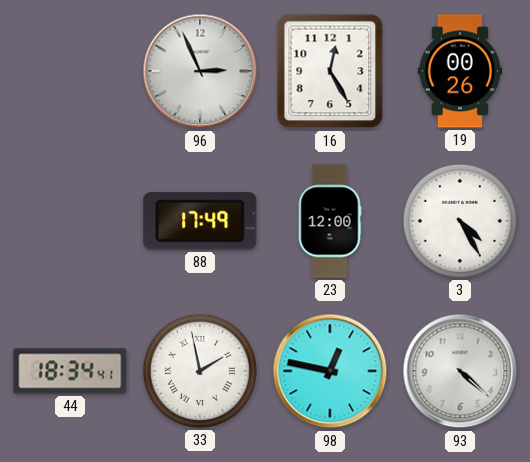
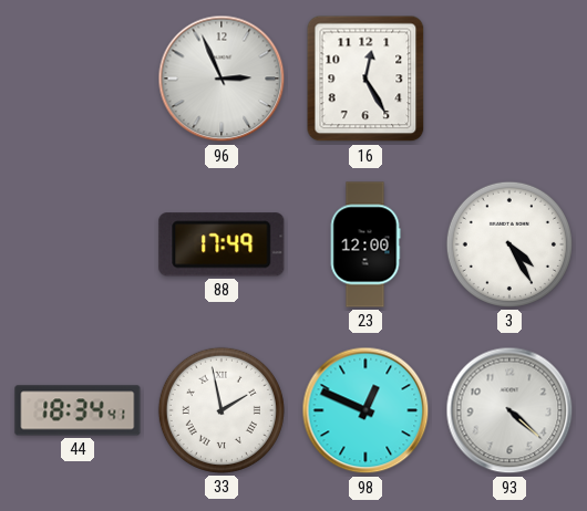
19: 00:26 -> none (459, 71)
98: 12:47 -> 12:49 (365, 410)
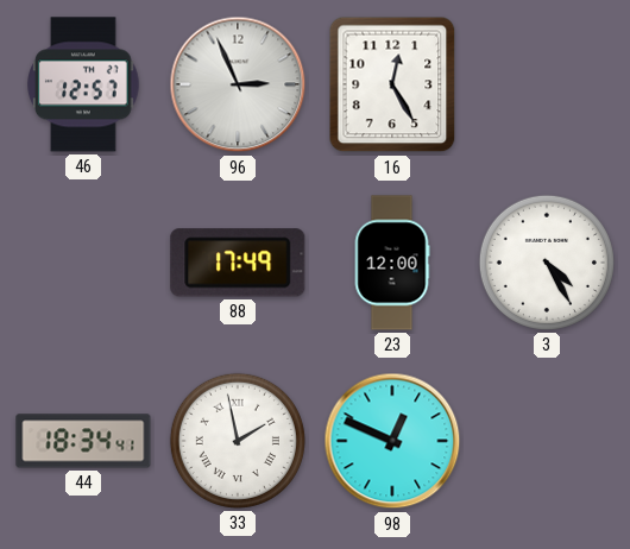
46: none -> 12:57 (84, 84)
93: 4:22 -> none (509, 410)
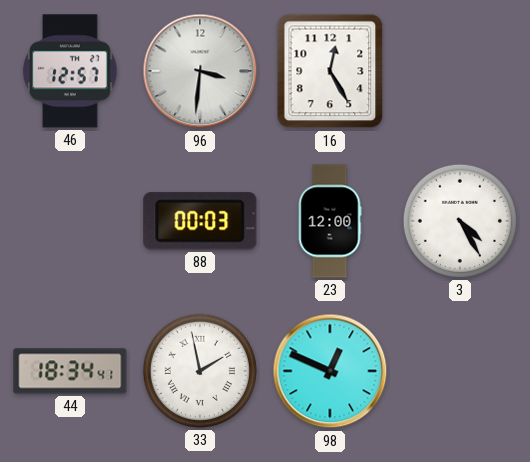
96: 2:56 -> 3:31 (200, 71)
88: 17:49 -> 00:03 (200, 221)
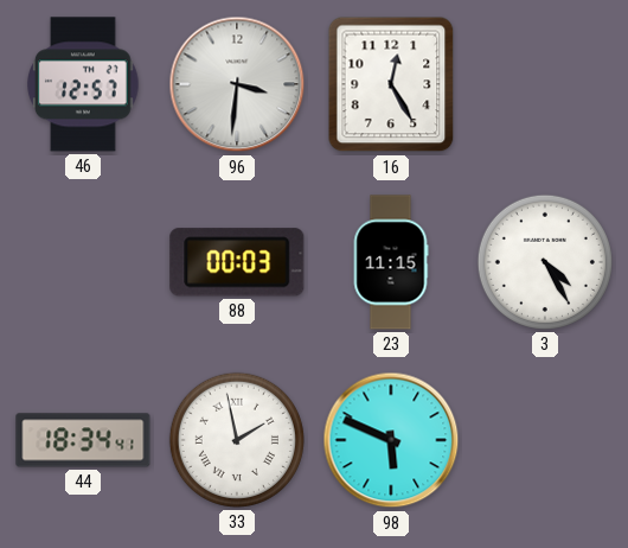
23: 12:00 -> 11:15 (391, 262)
98: 12:49 -> 5:49 (391, 440)
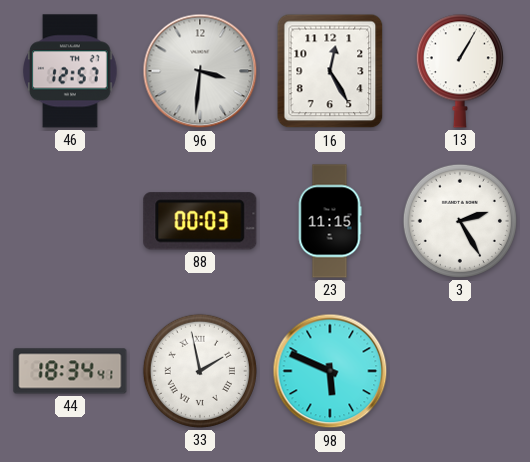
13: none -> 1:05 (460, 71)
3: 4:25 -> 2:25 (460, 221)
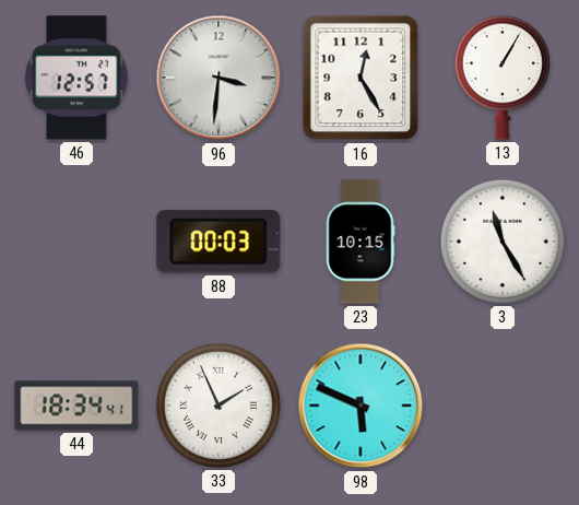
23: 11:15 -> 10:15 (361, 242)
3: 2:25 -> 11:25 (503, 242)
33: 1:58 -> 1:56 (218, 406)
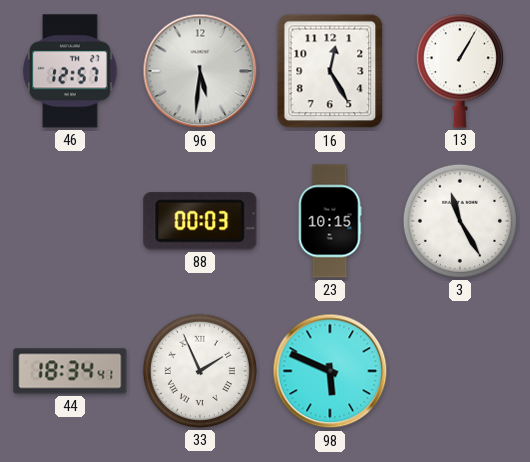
96: 3:31 -> 5:31 (200, 71)
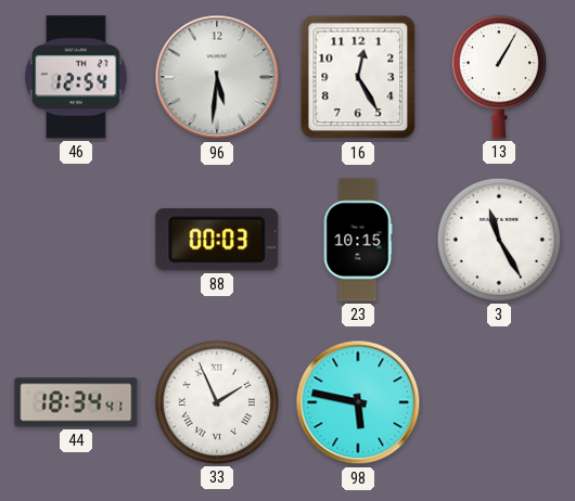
46: 12:57 -> 12:54 (77, 77)
98: 5:49 -> 5:47 (358, 402)
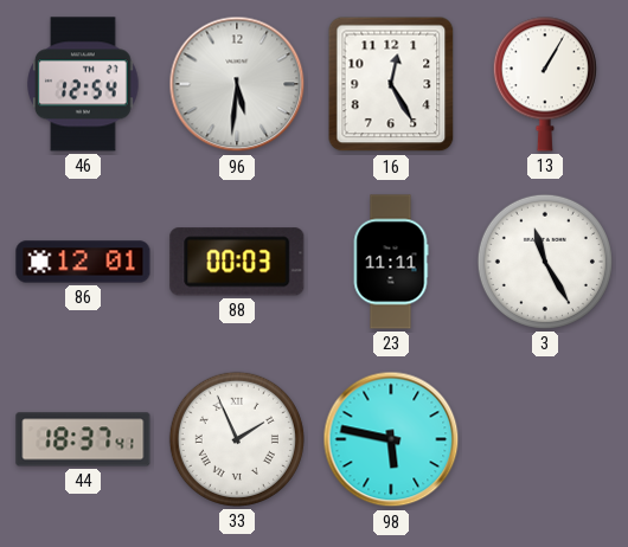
86: none -> 12:01 (83, 262)
23: 10:15 -> 11:11 (391, 262)
44: 18:34 -> 18:37 (83, 439)
